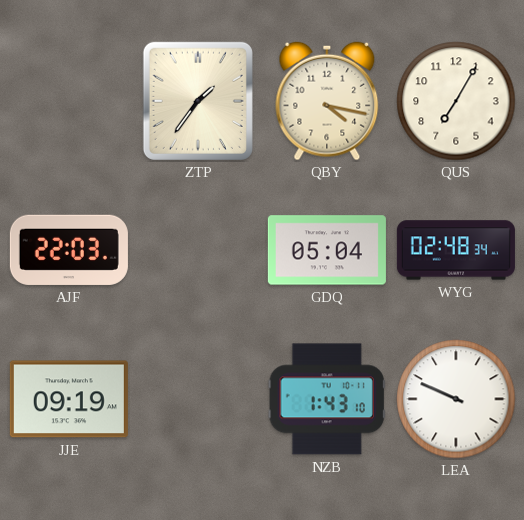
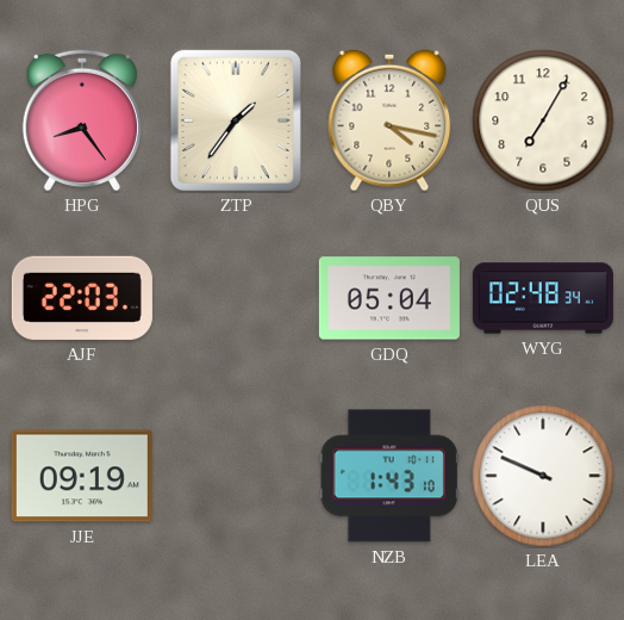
HPG: none -> 8:24 (81, 120)
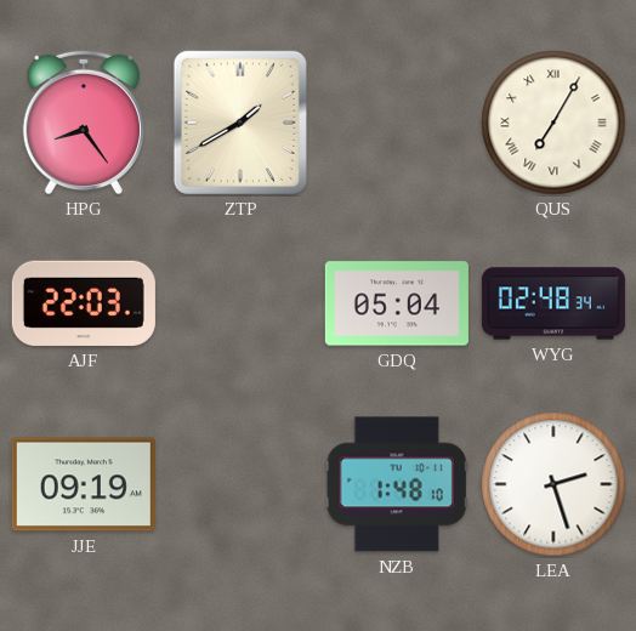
ZTP: 1:36 -> 1:40 (240, 123)
QBY: 4:17 -> none (389, 120)
QUS numerals: Arabic -> Roman (553, 123)
NZB: 1:43 -> 1:48 (397, 484)
LEA: 9:49 -> 2:27 (553, 484)
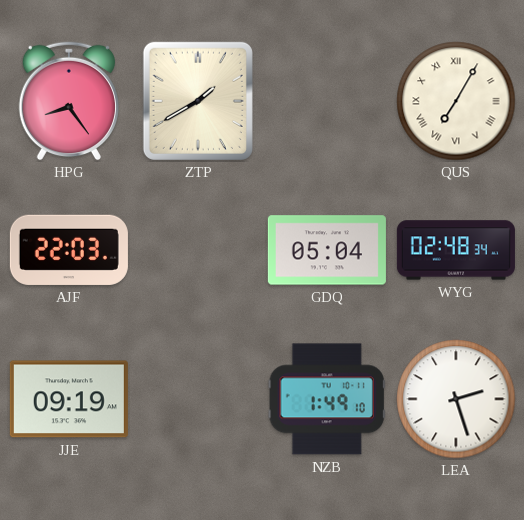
NZB: 1:48 -> 1:49 (327, 399)
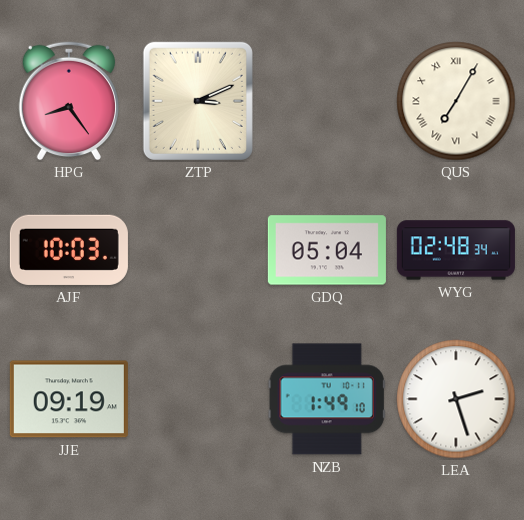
ZTP: 1:40 -> 3:11 (198, 101)
AJF: 22:03 -> 10:03 (69, 250)
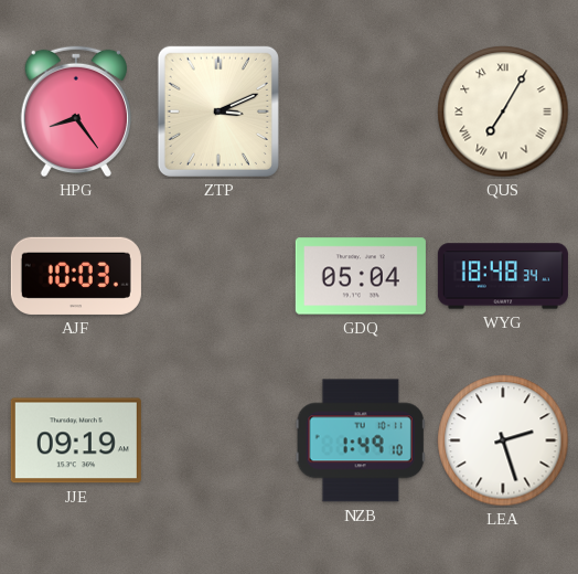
WYG: 02:48 -> 18:48 (503, 276)
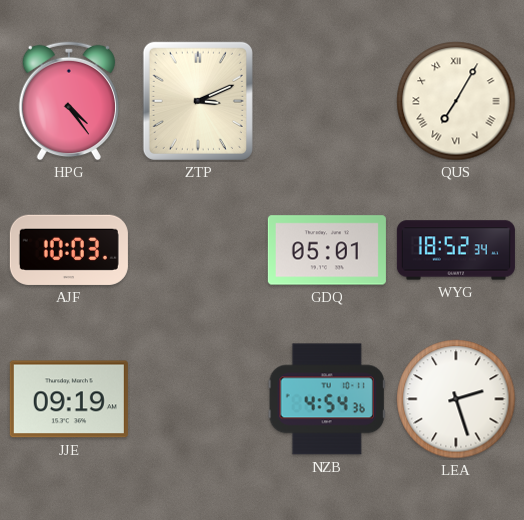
HPG: 8:24 -> 4:24 (68, 101)
GDQ: 05:04 -> 05:01 (327, 250)
WYG: 18:48 -> 18:52 (456, 250)
NZB: 1:49 -> 4:54 (327, 399)
